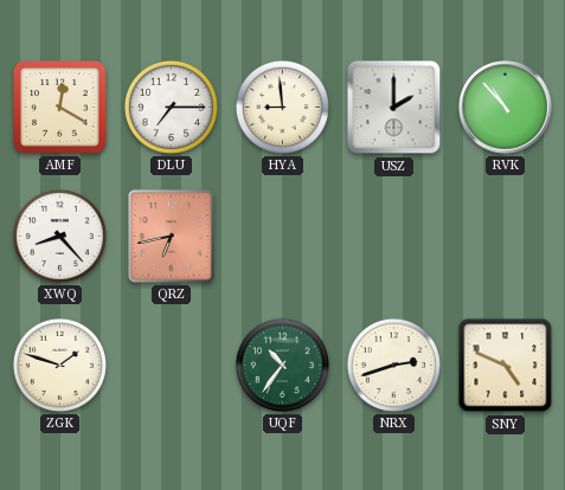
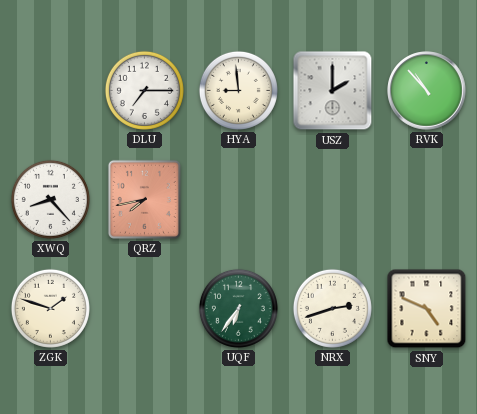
AMF: 12:20 -> none (60, 108)
QRZ: 6:43 -> 7:43 (144, 199)
UQF: 10:36 -> 6:36 (238, 308)
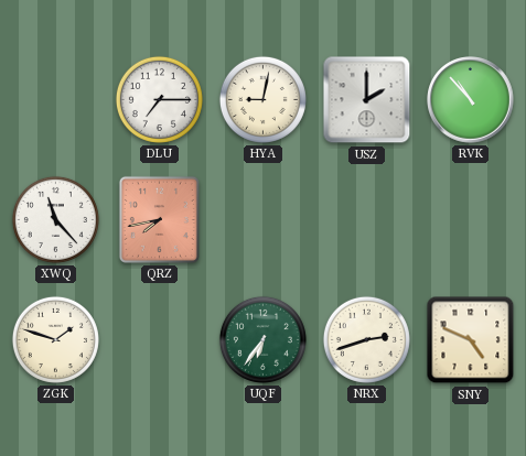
HYA: 8:59 -> 9:02 (262, 99)
XWQ: 8:23 -> 11:23 (55, 219)
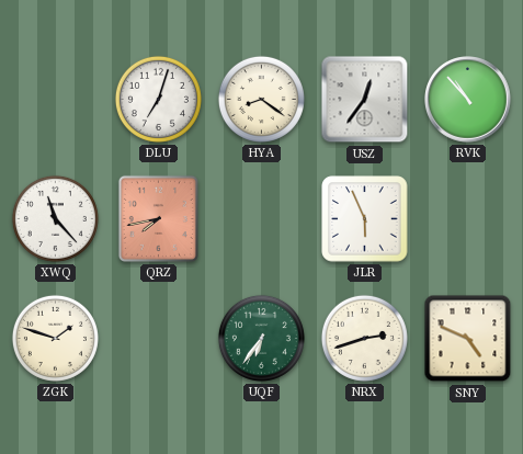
DLU: 7:15 -> 7:03 (158, 99)
HYA: 9:02 -> 8:21 (261, 99)
USZ: 2:00 -> 12:36 (365, 100)
JLR: none -> 5:56 (365, 219)
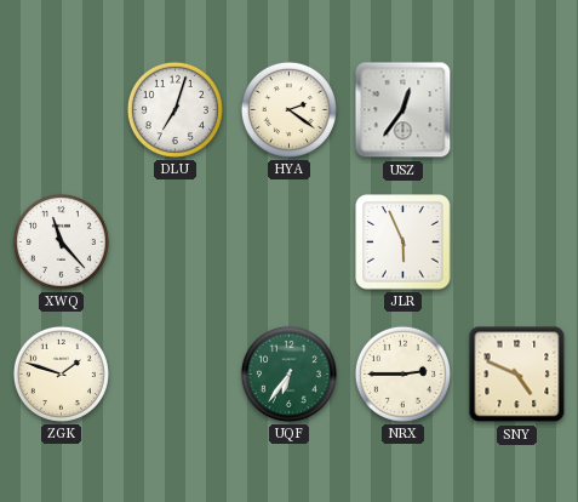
HYA: 8:21 -> 2:21 (288, 109)
RVK: 10:53 -> none (468, 100)
QRZ: 7:43 -> none (158, 218)
NRX: 2:42 -> 2:45 (402, 373)
